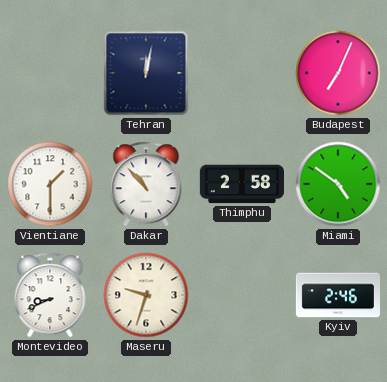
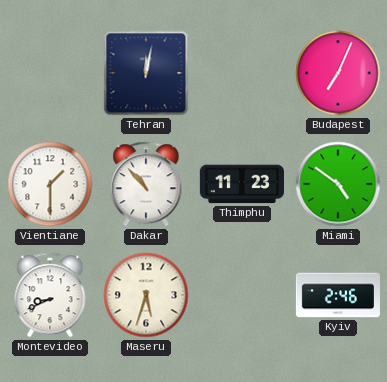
Thimphu: 2:58 -> 11:23 (242, 184)
Maseru: 9:33 -> 5:33 (146, 295)
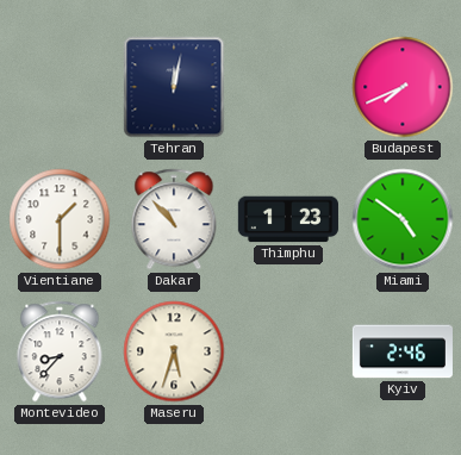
Budapest: 7:04 -> 7:41 (403, 87)
Thimphu: 11:23 -> 1:23 (288, 219)
Montevideo: 8:41 -> 8:37 (60, 351)
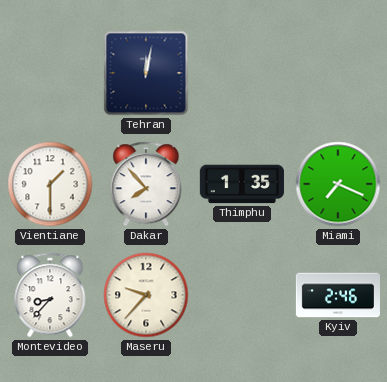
Budapest: 7:41 -> none (403, 87)
Dakar: 10:53 -> 7:53 (146, 184)
Thimphu: 1:23 -> 1:35 (242, 184)
Miami: 4:51 -> 7:19 (338, 184)
Maseru: 5:33 -> 9:37 (146, 295)
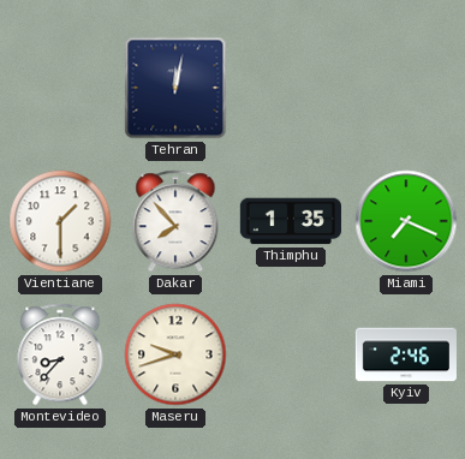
Maseru: 9:37 -> 9:42 (175, 354)
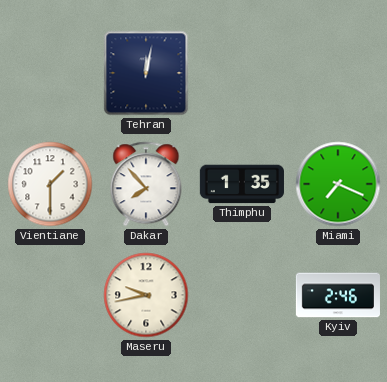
Montevideo: 8:37 -> none (60, 354)
Maseru: 9:42 -> 9:43 (146, 295)
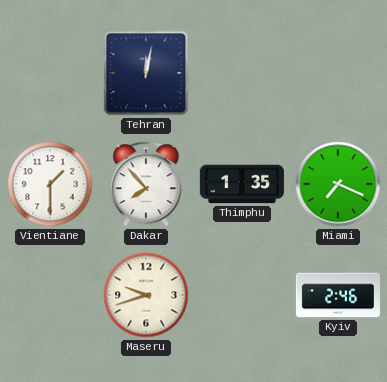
Maseru: 9:43 -> 9:42 (146, 295)
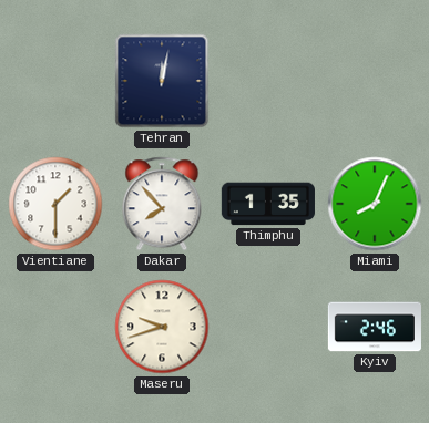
Miami: 7:19 -> 8:04 (375, 204)
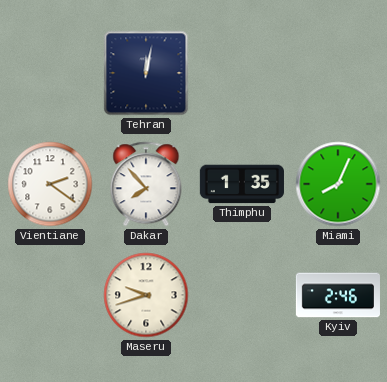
Vientiane: 1:30 -> 2:21 (50, 184)
